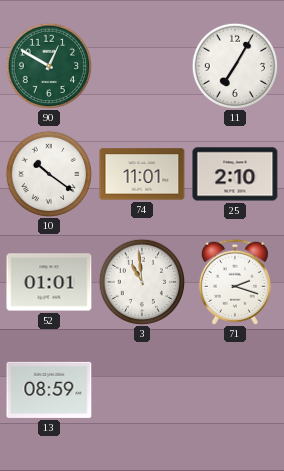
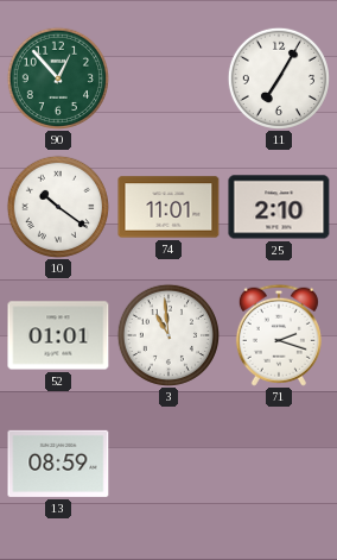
90: 12:50 -> 12:53 (57, 77)
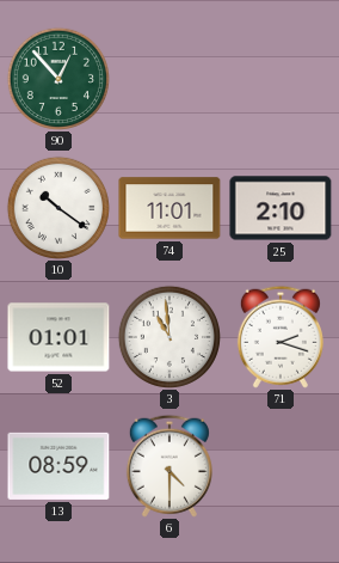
11: 7:05 -> none (278, 77)
6: none -> 4:30 (169, 466)
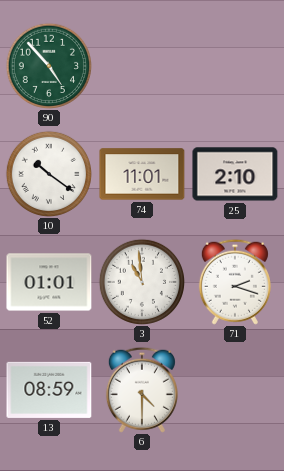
90: 12:53 -> 4:53 (48, 65)
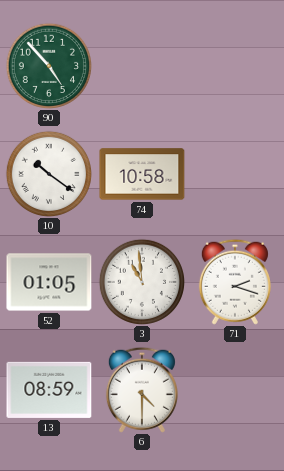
74: 11:01 -> 10:58 (142, 174)
25: 2:10 -> none (235, 174)
52: 01:01 -> 01:05 (49, 282)
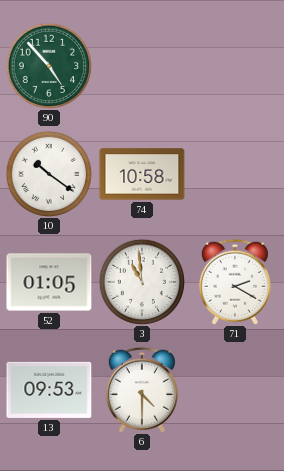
71: 2:18 -> 2:20 (235, 282)
13: 08:59 -> 09:53 (49, 390)
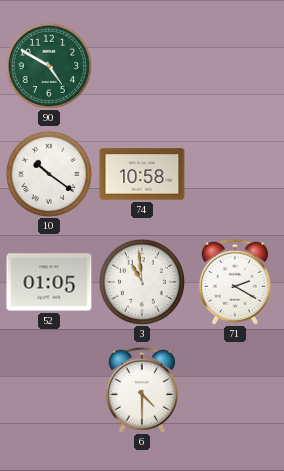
90: 4:53 -> 4:50 (48, 65)
13: 09:53 -> none (49, 390)
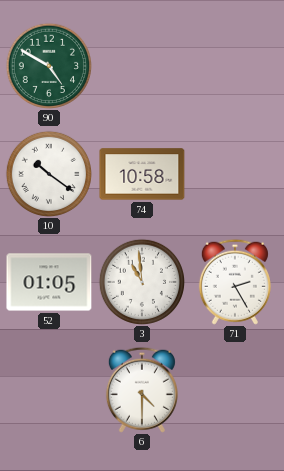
71: 2:20 -> 2:25 (235, 282)
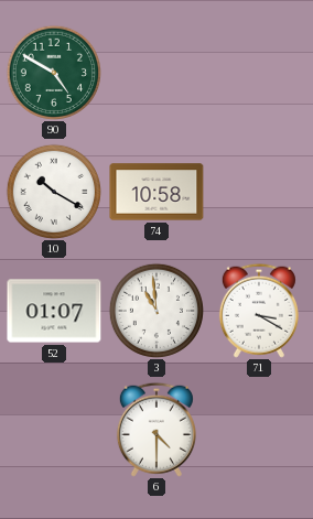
10: 10:21 -> 10:20 (53, 191)
52: 01:05 -> 01:07 (54, 311)
71: 2:25 -> 3:20 (259, 311)
